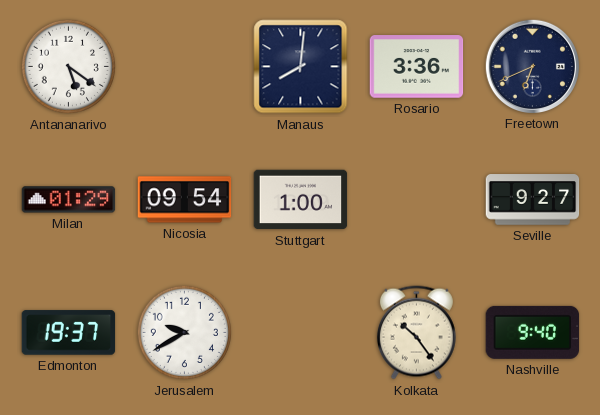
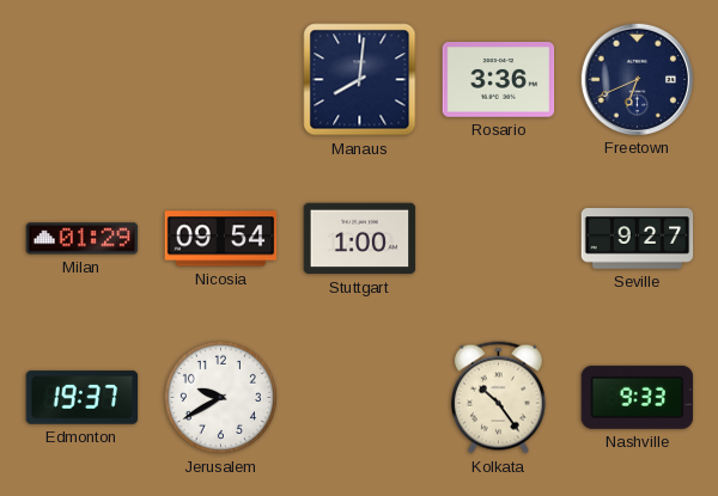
Antananarivo: 5:21 -> none (68, 66)
Nashville: 9:40 -> 9:33 (638, 397)
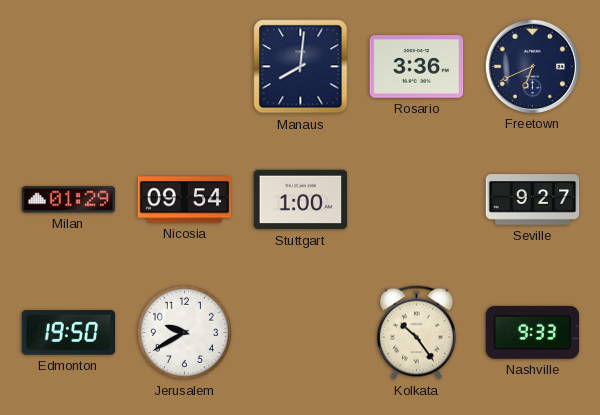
Edmonton: 19:37 -> 19:50 (69, 333)
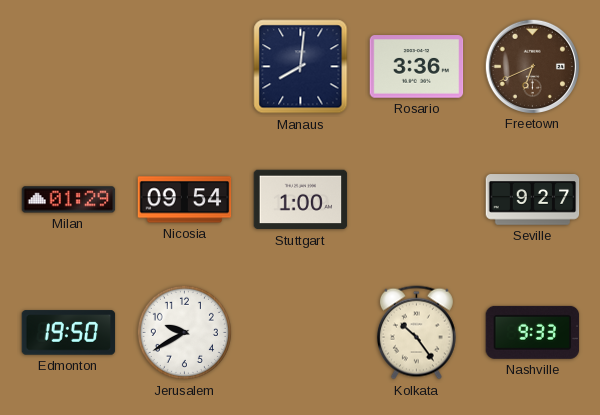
Freetown dial: navy -> brown (532, 66)
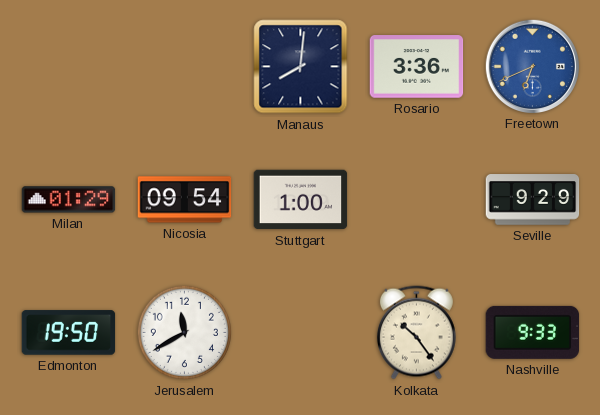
Freetown dial: brown -> blue (532, 66)
Seville: 9:27 -> 9:29 (533, 200)
Jerusalem: 9:40 -> 11:40 (184, 332)
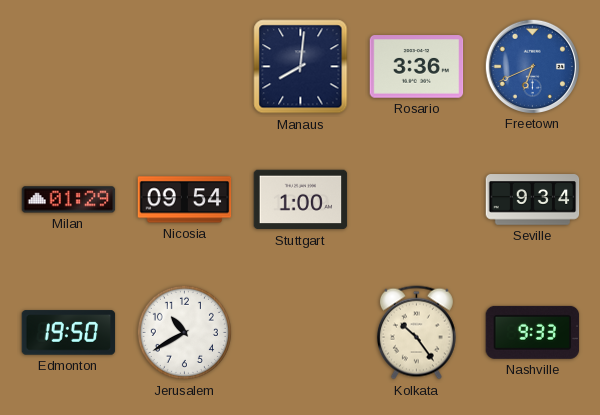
Seville: 9:29 -> 9:34 (533, 200)
Jerusalem: 11:40 -> 10:40 (184, 332)
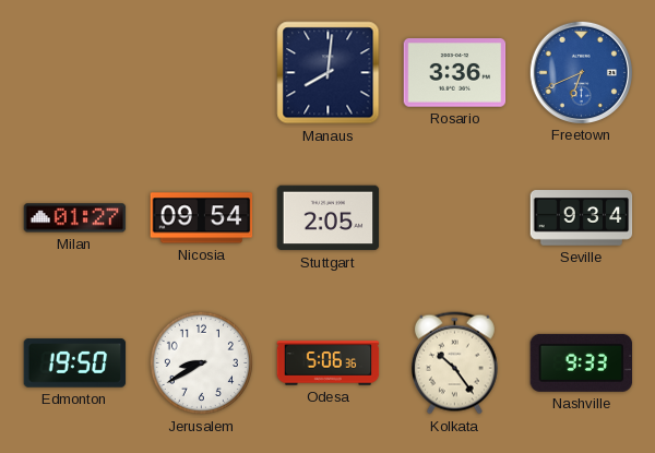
Milan: 01:29 -> 01:27 (75, 218)
Stuttgart: 1:00 -> 2:05 (329, 218)
Jerusalem: 10:40 -> 8:40 (201, 362)
Odesa: none -> 5:06 (329, 363)
